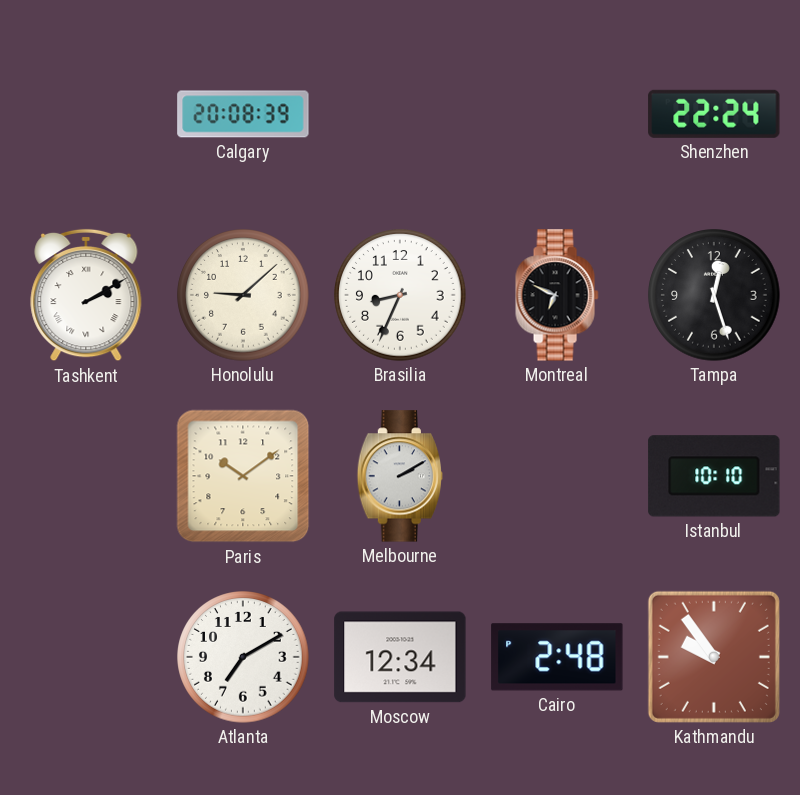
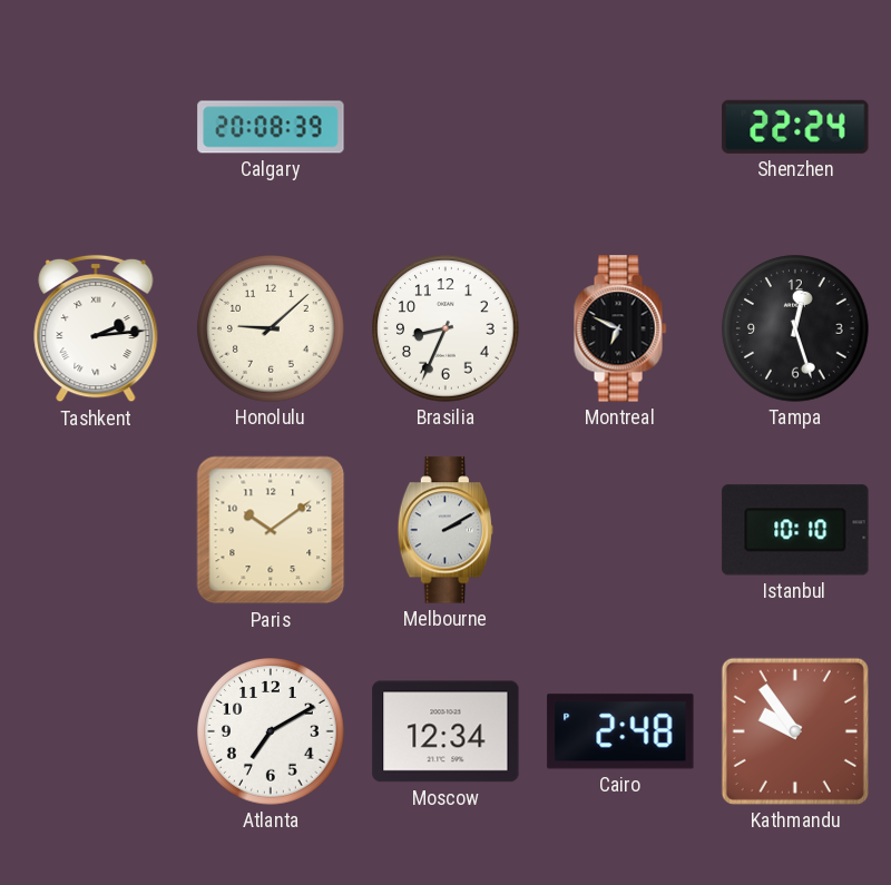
Tashkent: 2:10 -> 2:14 (96, 328)
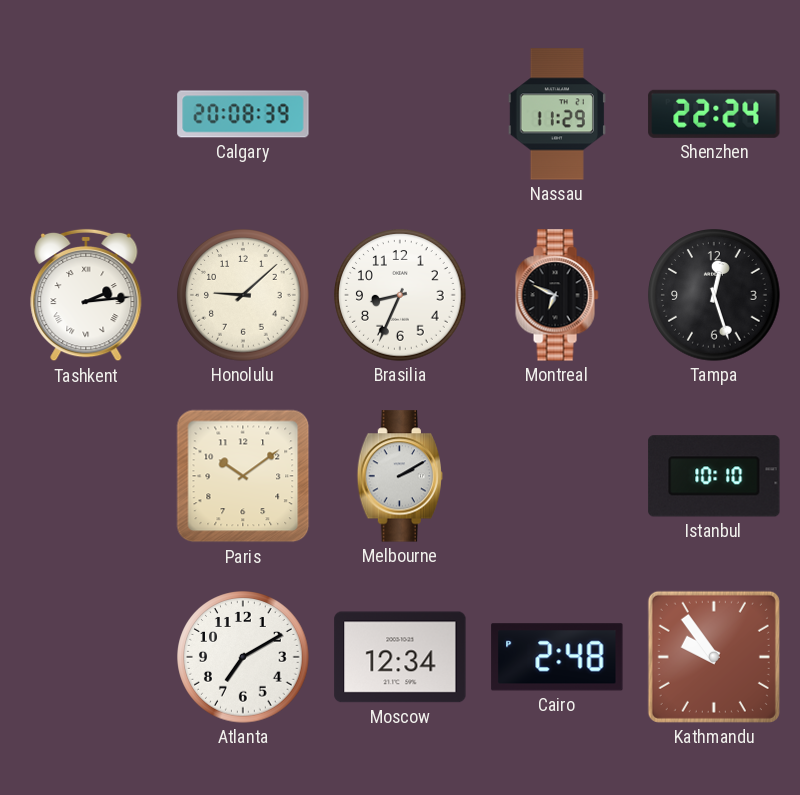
Nassau: none -> 11:29 (557, 114)
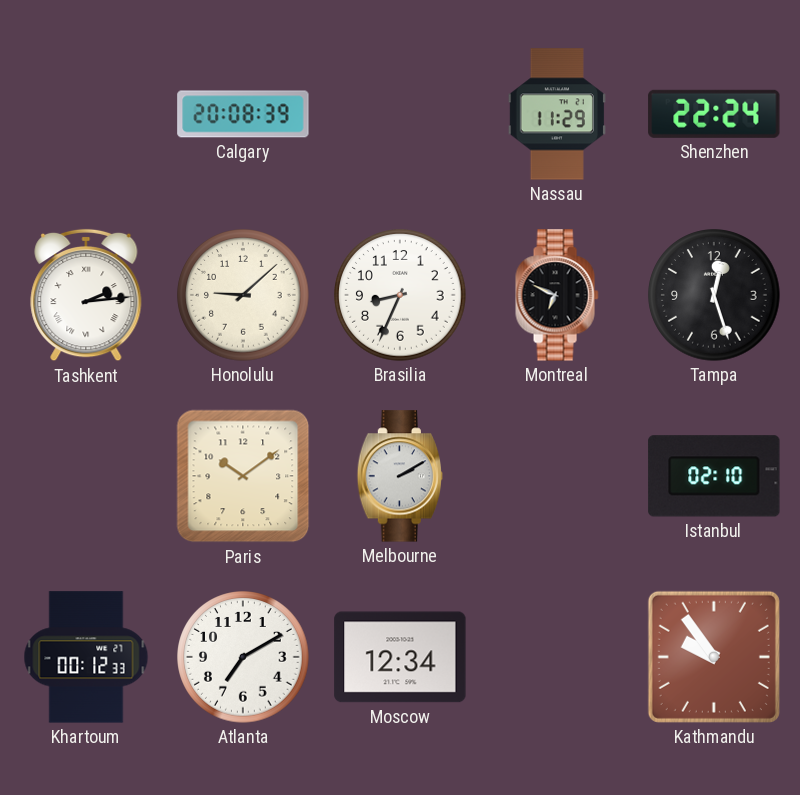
Istanbul: 10:10 -> 02:10 (714, 476)
Khartoum: none -> 00:12 (86, 657)
Cairo: 2:48 -> none (557, 657)
